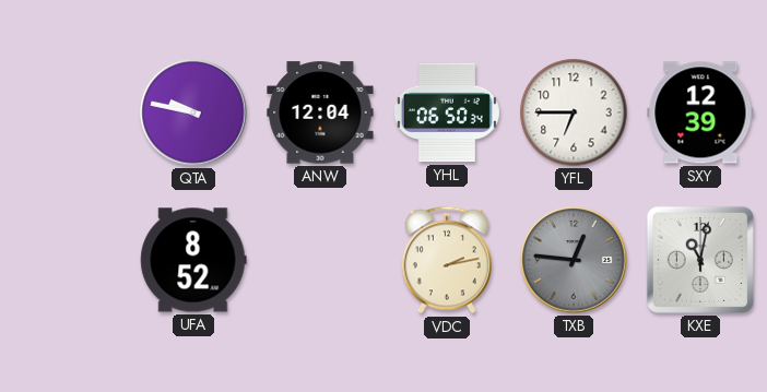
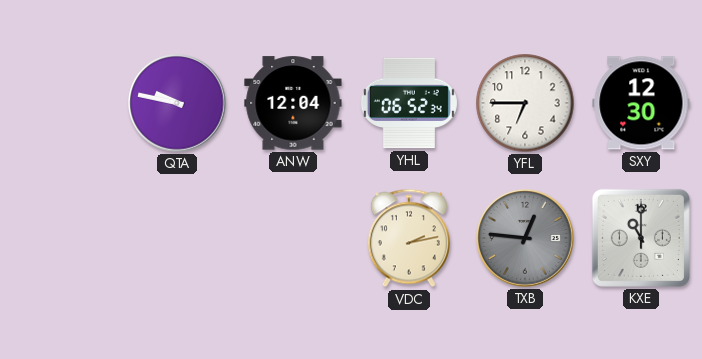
YHL: 06:50 -> 06:52 (409, 103)
SXY: 12:39 -> 12:30 (641, 103)
UFA: 8:52 -> none (193, 260)
KXE: 11:02 -> 11:00 (641, 238)
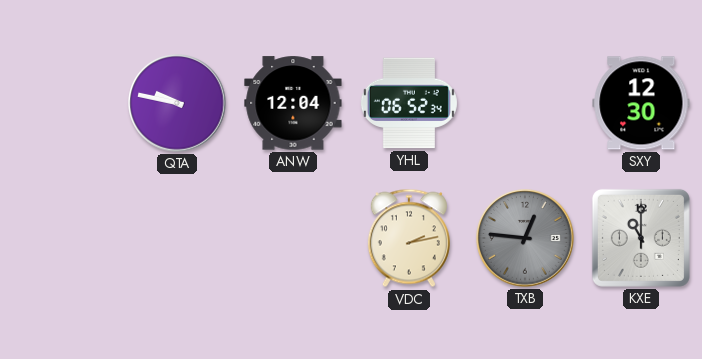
YFL: 6:45 -> none (525, 103)
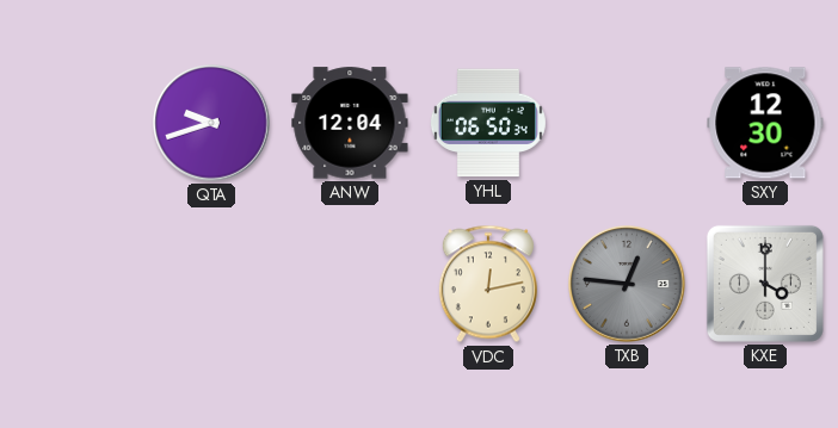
QTA: 9:47 -> 9:42 (211, 123)
YHL: 06:52 -> 06:50 (488, 123)
VDC: 2:13 -> 12:13 (488, 284)
KXE: 11:00 -> 4:00 (765, 284)
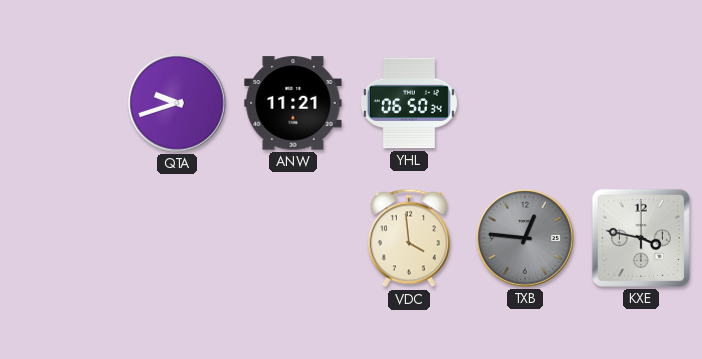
ANW: 12:04 -> 11:21 (293, 103)
SXY: 12:30 -> none (765, 123)
VDC: 12:13 -> 3:59 (409, 238)
KXE: 4:00 -> 3:47 (641, 238)
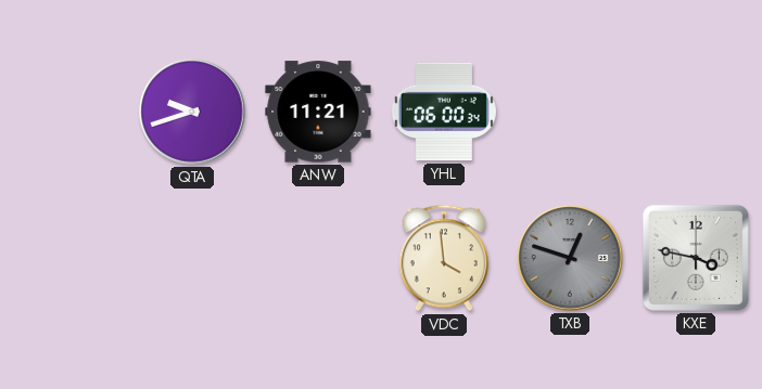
YHL: 06:50 -> 06:00 (444, 112)
TXB: 12:46 -> 12:48 (570, 258)
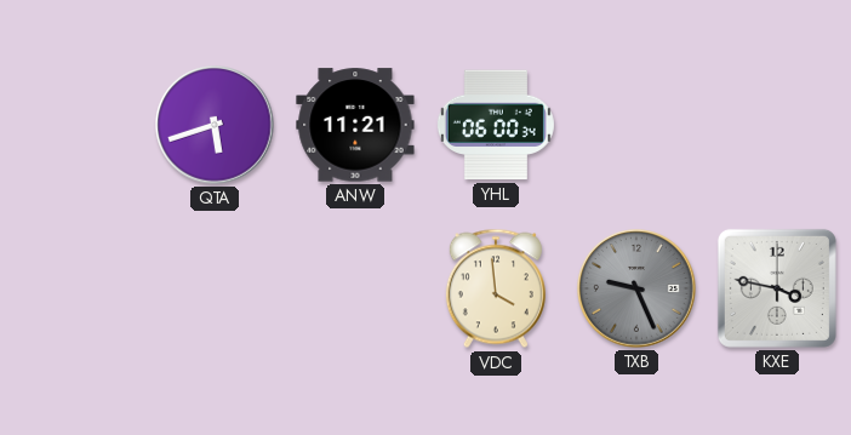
QTA: 9:42 -> 5:42 (215, 125)
TXB: 12:48 -> 9:26 (636, 288)
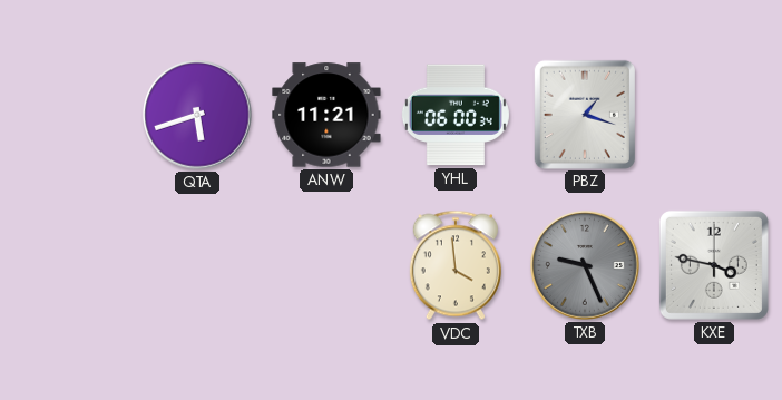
PBZ: none -> 1:18 (585, 114)
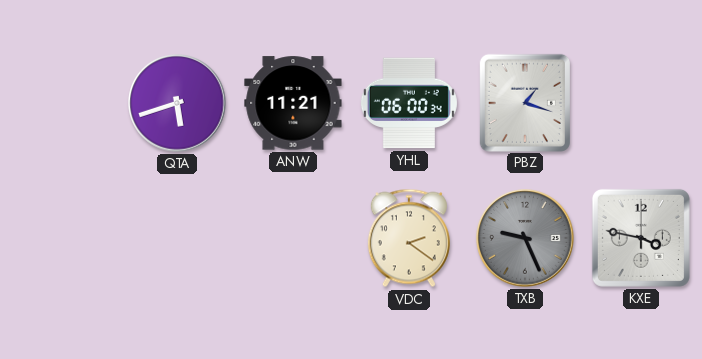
VDC: 3:59 -> 2:21 (409, 238)
